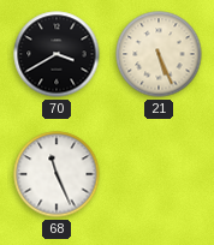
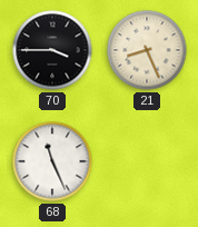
70: 3:40 -> 3:45 (52, 50)
21: 5:26 -> 8:26 (147, 50)
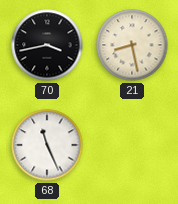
70: 3:45 -> 3:43 (47, 45)
21: 8:26 -> 8:28 (132, 45)
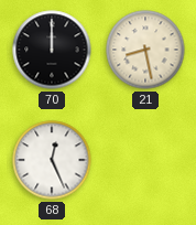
70: 3:43 -> 12:00 (52, 50)
68: 11:26 -> 12:26 (52, 160)
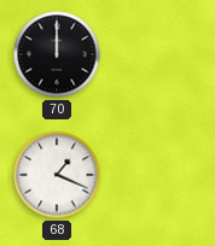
21: 8:28 -> none (145, 50)
68: 12:26 -> 1:19 (57, 175)
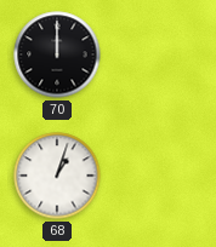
68: 1:19 -> 1:03 (57, 176)
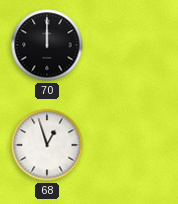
68: 1:03 -> 12:57 (47, 145)
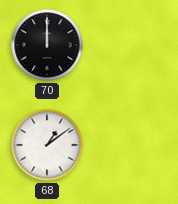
68: 12:57 -> 1:09 (47, 145)
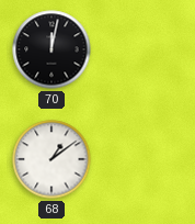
70: 12:00 -> 12:02 (51, 49)
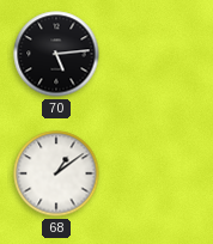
70: 12:02 -> 5:14 (56, 54)
